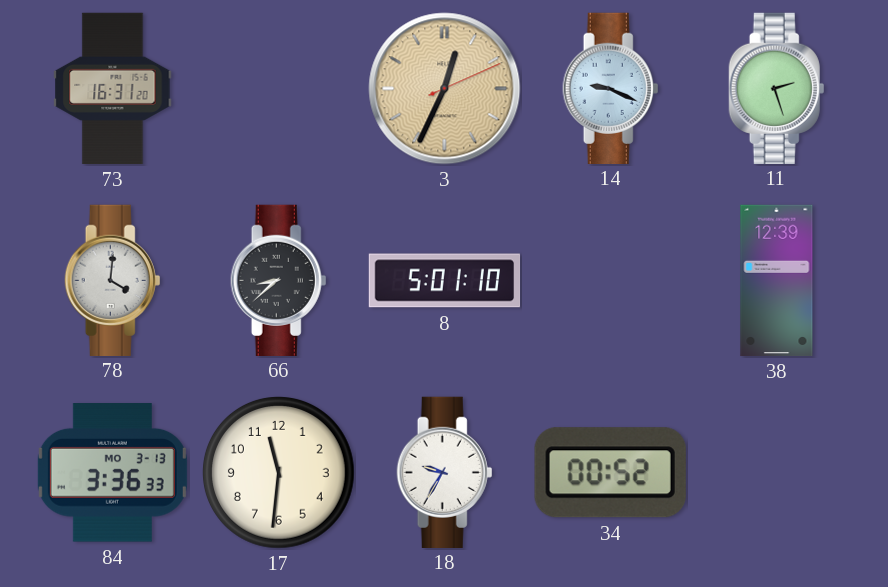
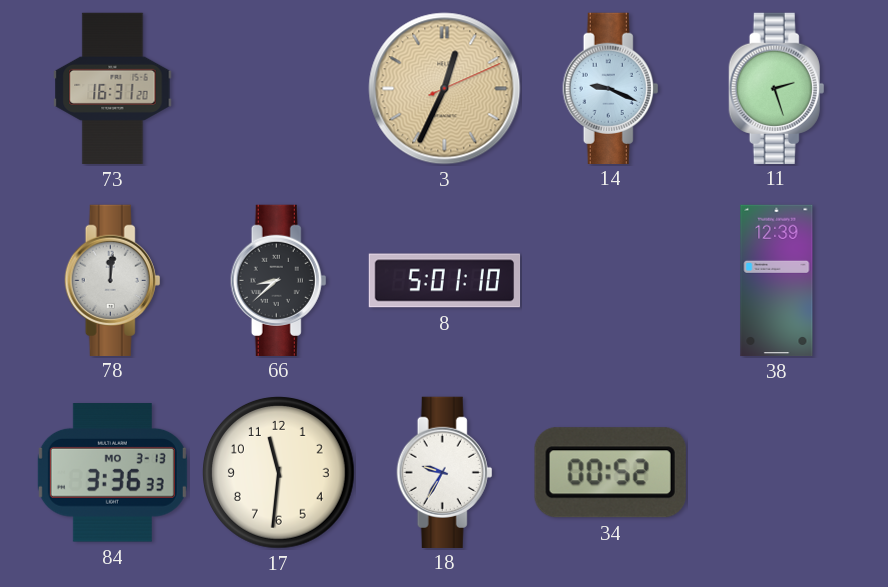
78: 4:01 -> 12:01 (113, 280)
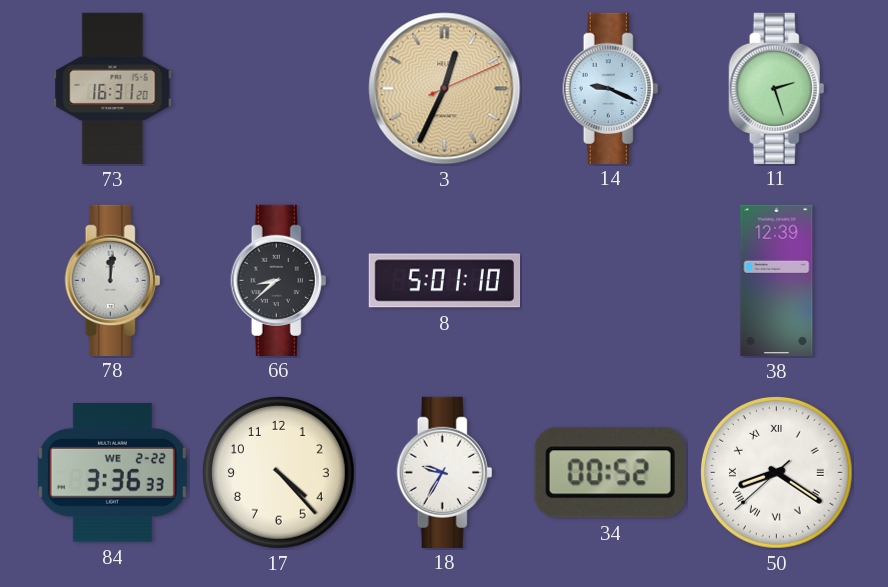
84 date: MO 3-13 -> WE 2-22 (112, 473)
17: 11:31 -> 4:23 (279, 473)
50: none -> 8:20 (777, 473)
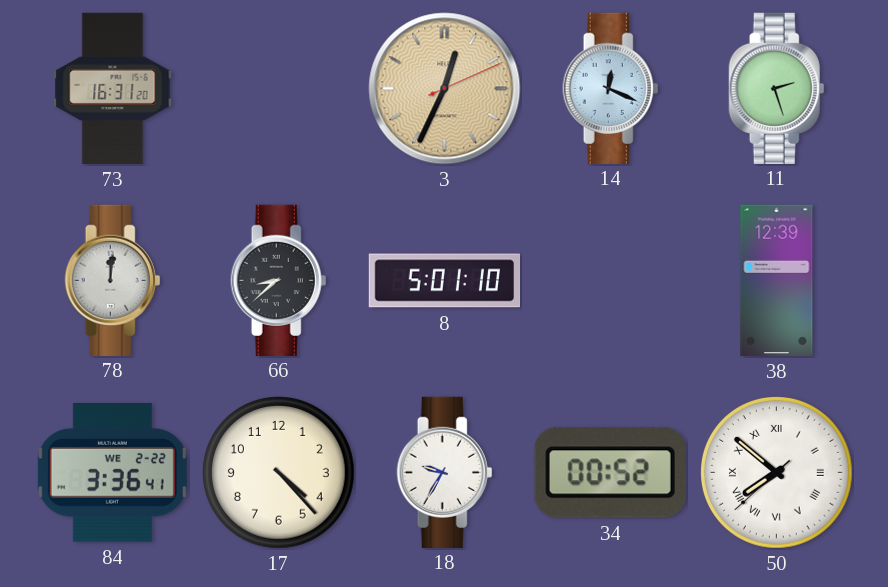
14: 9:19 -> 12:19 (611, 88)
84: 3:36:33 -> 3:36:41 (112, 473)
50: 8:20 -> 7:51 (777, 473)
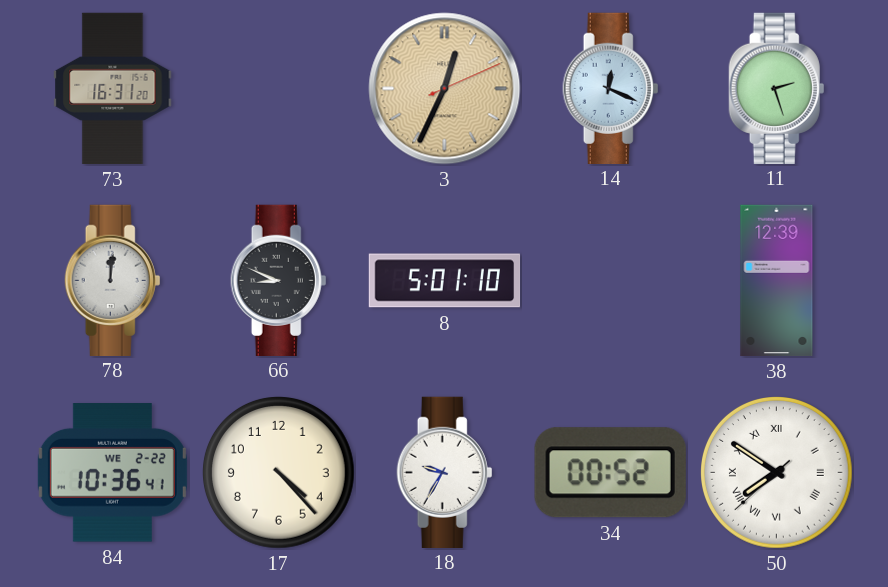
66: 8:38 -> 8:49 (279, 280)
84: 3:36 -> 10:36 (112, 473)
50: 7:51 -> 7:50 (777, 473)
